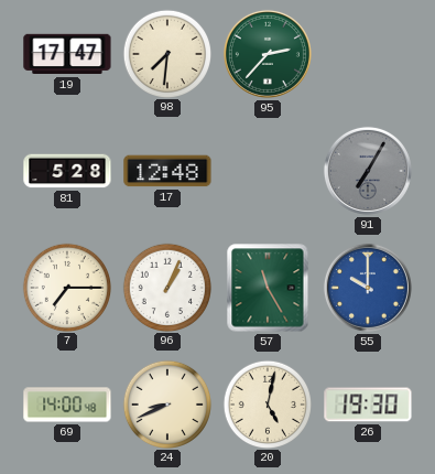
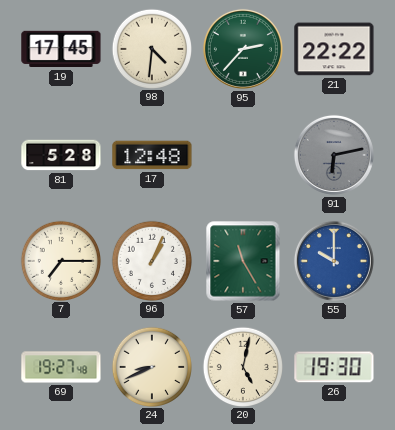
19: 17:47 -> 17:45 (61, 49)
98: 7:31 -> 4:31 (151, 48)
21: none -> 22:22 (334, 49)
91: 7:05 -> 6:13 (334, 155)
69: 14:00 -> 19:27 (61, 367)
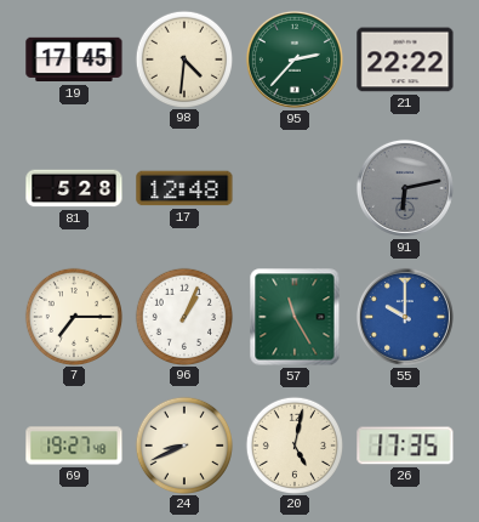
26: 19:30 -> 17:35 (405, 446)
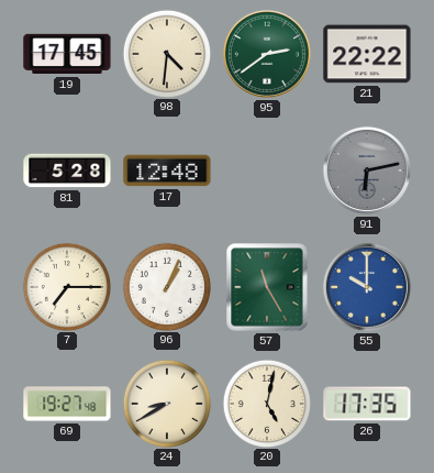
95: 2:37 -> 2:39 (267, 54)
24: 8:41 -> 8:40 (166, 403)
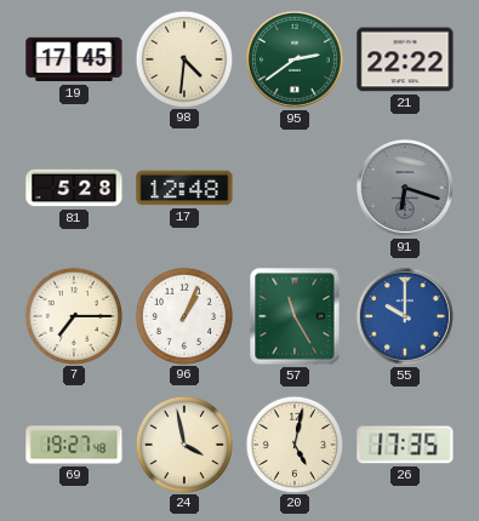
91: 6:13 -> 6:18 (405, 188)
24: 8:40 -> 3:58 (183, 443)
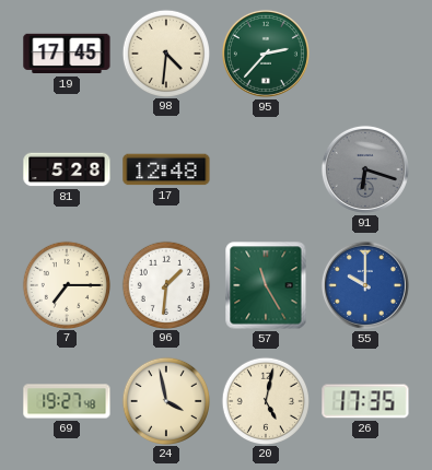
95: 2:39 -> 2:37 (266, 54)
21: 22:22 -> none (405, 59)
96: 1:04 -> 1:31 (165, 284)
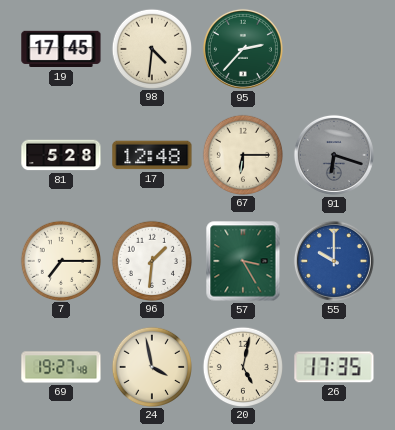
67: none -> 6:15 (242, 154)
57: 11:25 -> 3:25 (243, 261)
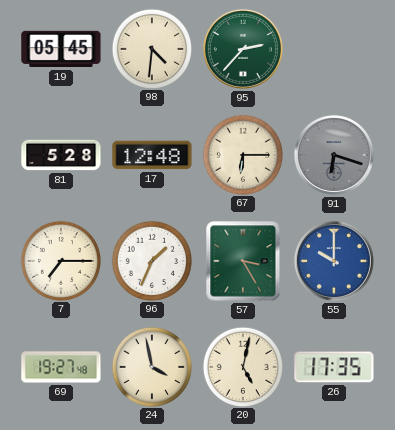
19: 17:45 -> 05:45 (61, 49)
96: 1:31 -> 1:34 (151, 260)
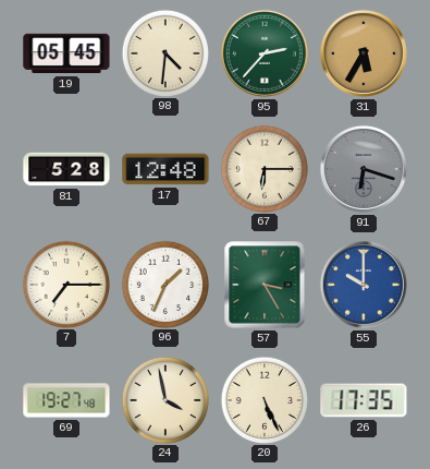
31: none -> 5:35 (364, 53)
20: 5:02 -> 5:26 (263, 399)
